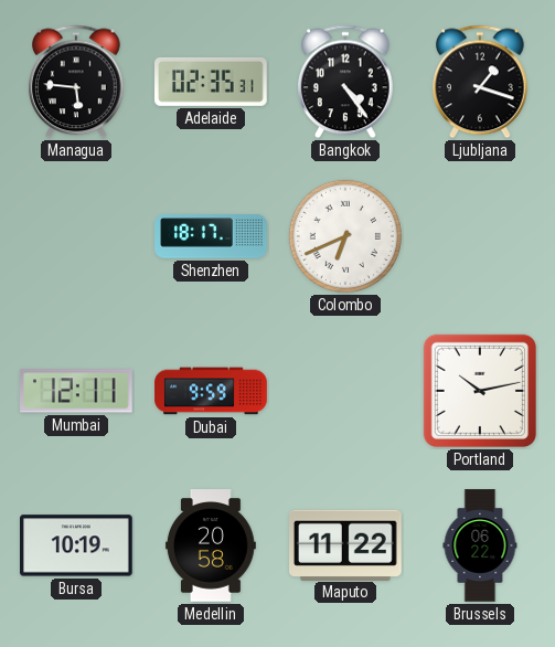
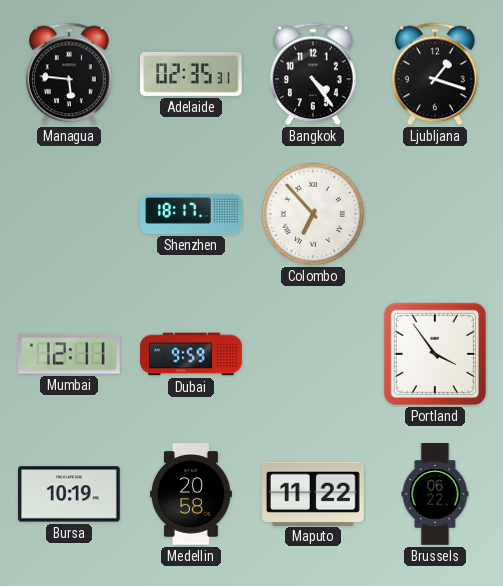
Colombo: 6:41 -> 6:53 (313, 214)
Portland: 10:13 -> 3:54 (435, 354)
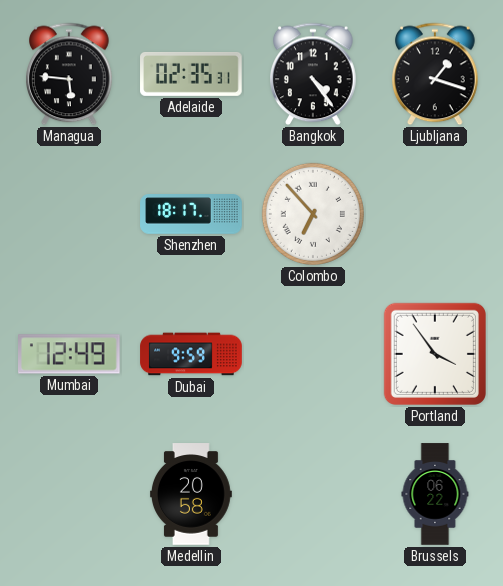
Mumbai: 12:11 -> 12:49 (70, 354)
Bursa: 10:19 -> none (70, 494)
Maputo: 11:22 -> none (314, 493)
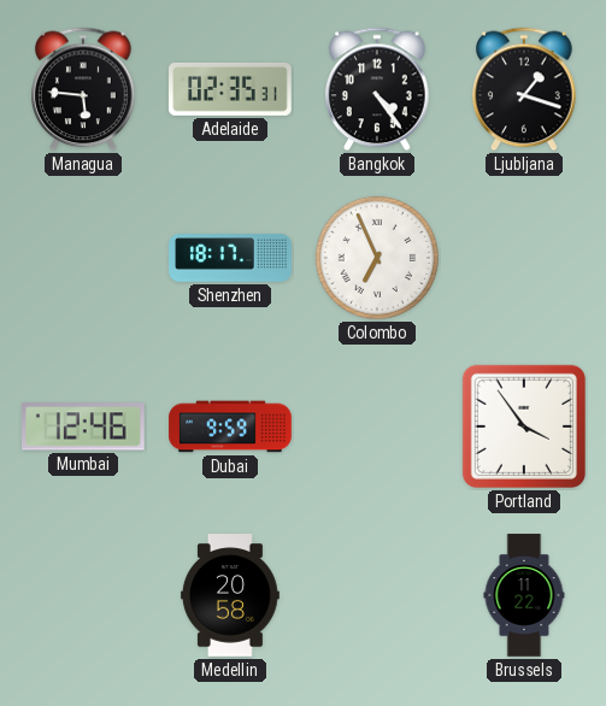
Colombo: 6:53 -> 6:56 (377, 258)
Mumbai: 12:49 -> 12:46 (84, 426)
Brussels: 06:22 -> 11:22 (524, 595)
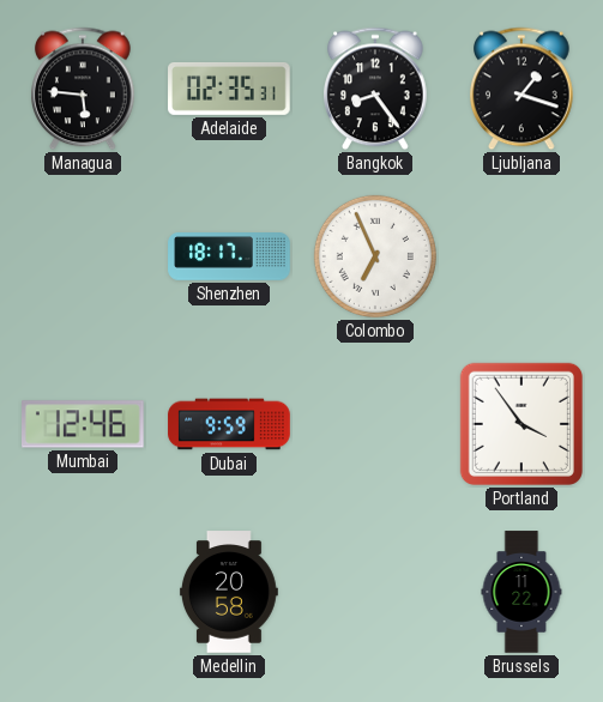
Bangkok: 4:24 -> 8:24 (376, 89)
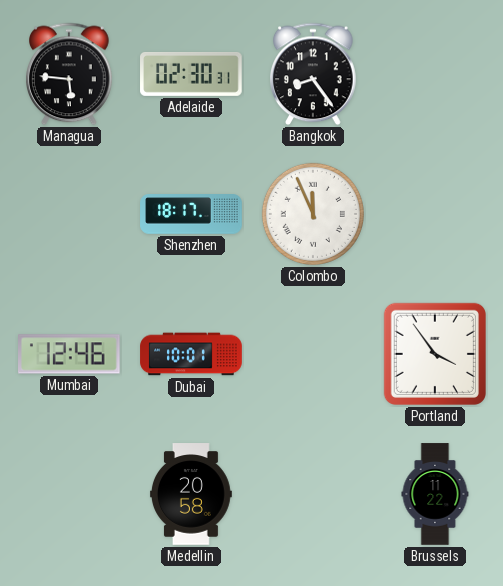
Adelaide: 02:35 -> 02:30 (191, 74)
Ljubljana: 1:18 -> none (523, 89)
Colombo: 6:56 -> 11:56 (313, 214)
Dubai: 9:59 -> 10:01 (191, 354)
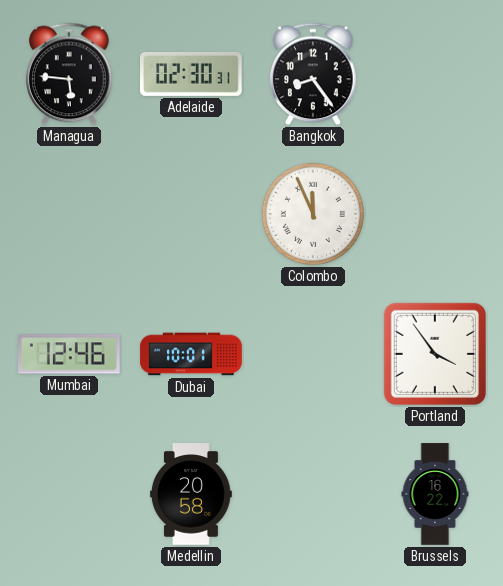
Shenzhen: 18:17 -> none (191, 214)
Brussels: 11:22 -> 16:22 (435, 494)
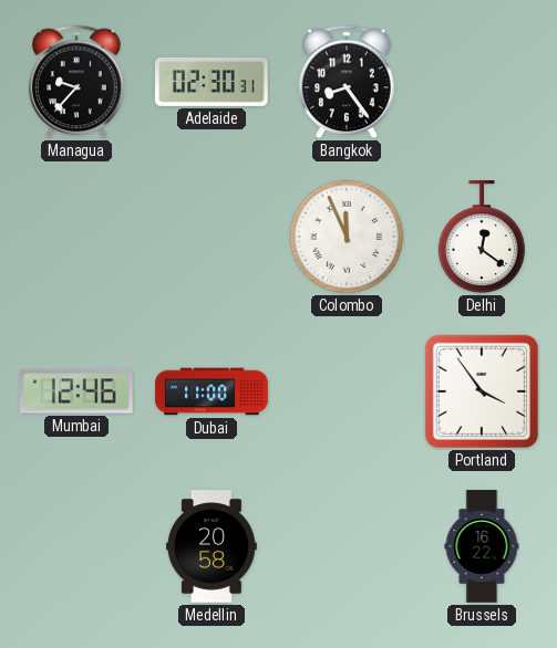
Managua: 5:46 -> 9:37 (78, 82)
Delhi: none -> 12:21 (482, 238)
Dubai: 10:01 -> 11:00 (212, 391)
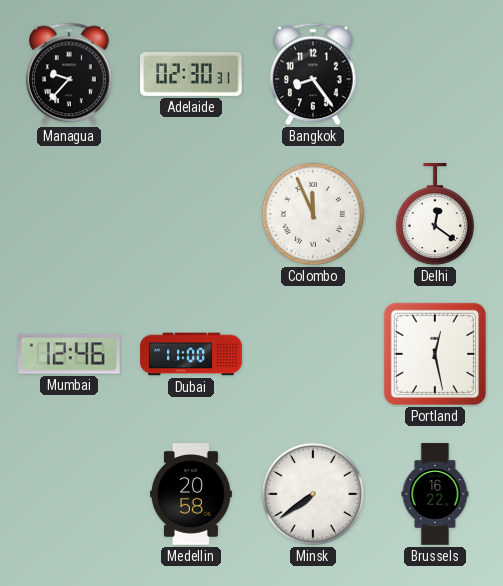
Portland: 3:54 -> 12:28 (435, 354)
Minsk: none -> 7:39 (313, 494)
